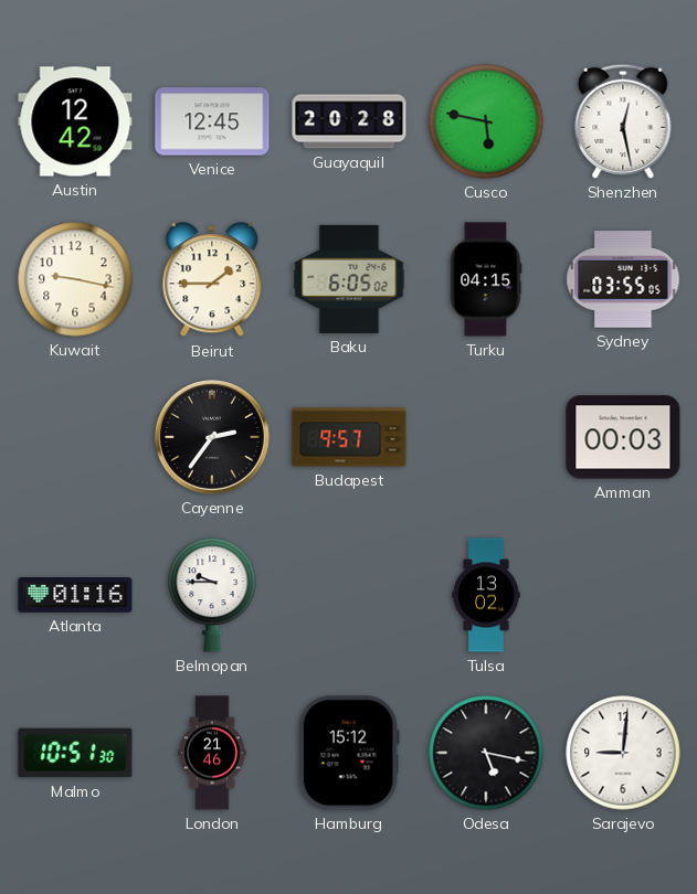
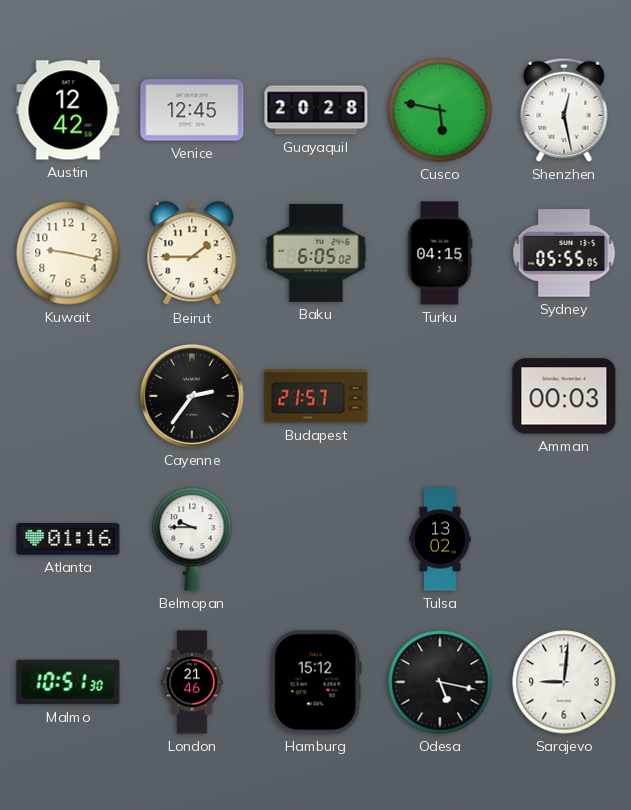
Sydney: 03:55 -> 05:55 (564, 253)
Budapest: 9:57 -> 21:57 (316, 396)
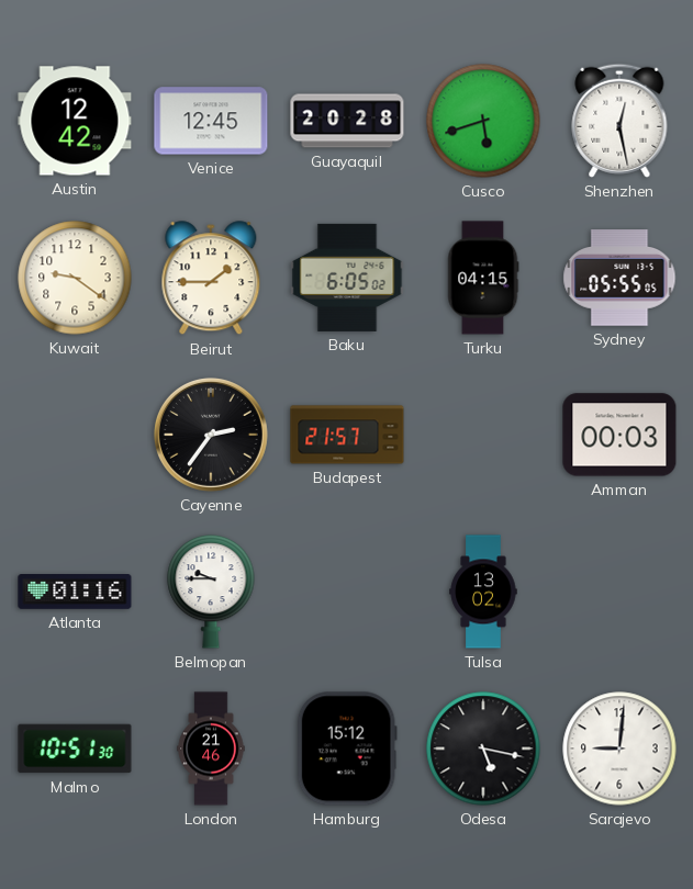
Cusco: 5:47 -> 5:42 (483, 121)
Kuwait: 9:17 -> 9:21 (75, 278)
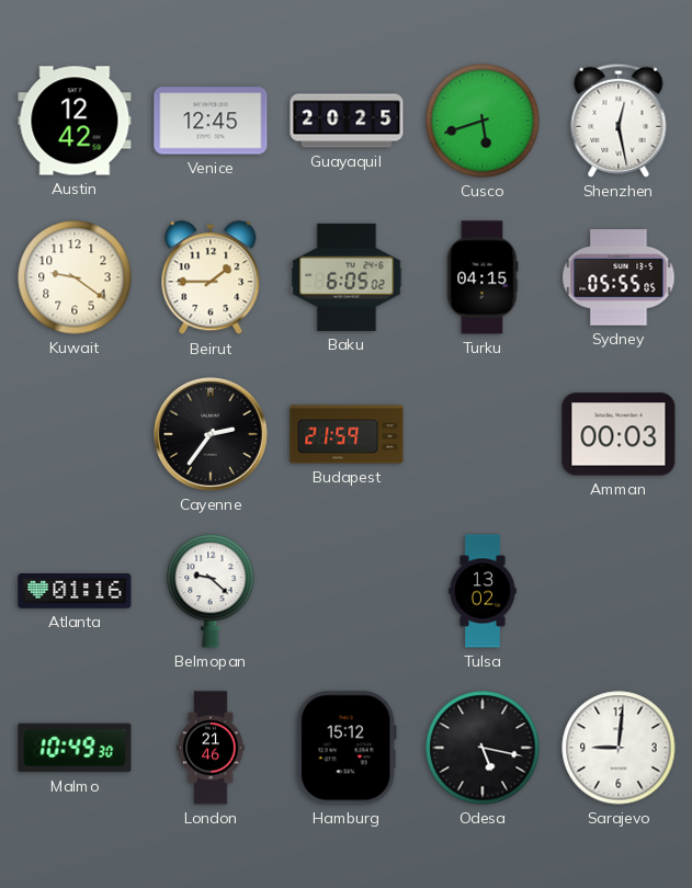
Guayaquil: 20:28 -> 20:25 (347, 121)
Budapest: 21:57 -> 21:59 (347, 434)
Belmopan: 9:45 -> 9:22 (211, 591)
Malmo: 10:51 -> 10:49 (75, 748)
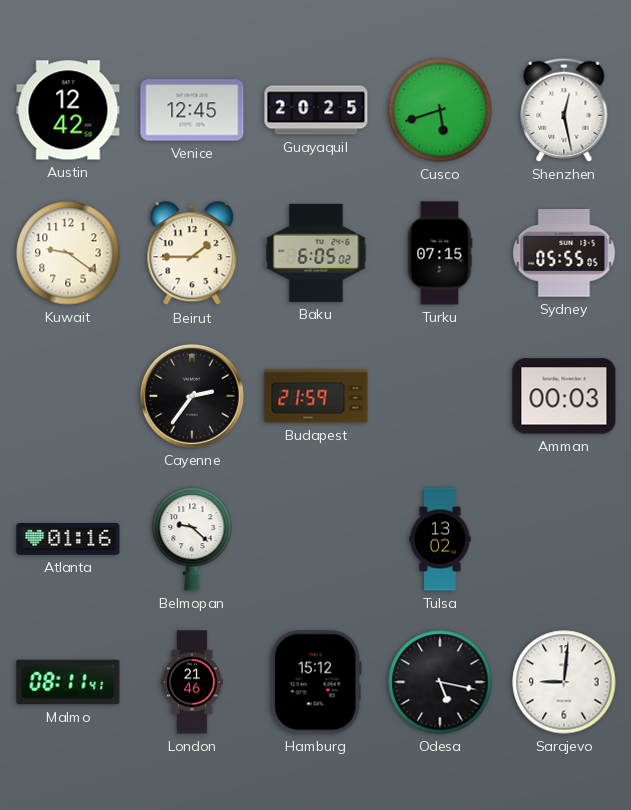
Turku: 04:15 -> 07:15 (440, 253)
Malmo: 10:49 -> 08:11 (68, 682)
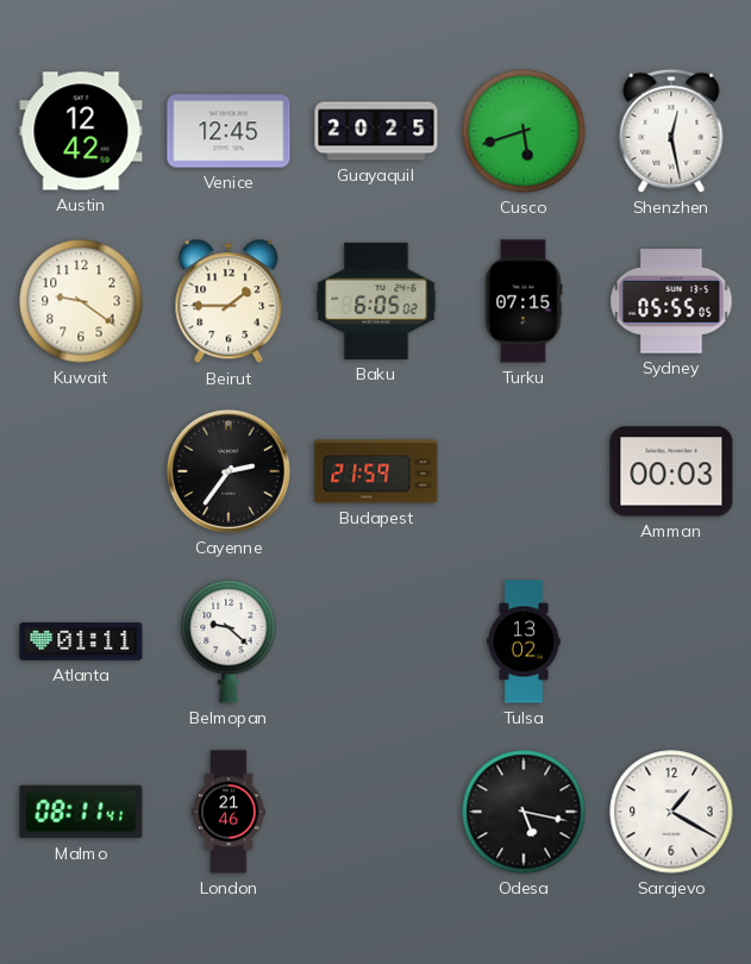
Atlanta: 01:16 -> 01:11 (81, 641)
Hamburg: 15:12 -> none (316, 682)
Sarajevo: 9:01 -> 1:20 (671, 812)
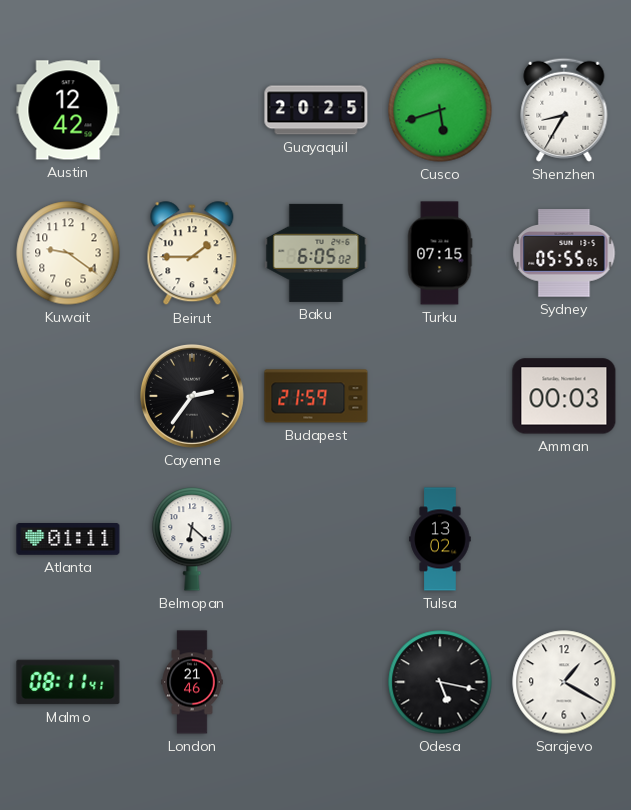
Venice: 12:45 -> none (229, 131)
Shenzhen: 12:28 -> 8:35 (564, 110)
Belmopan: 9:22 -> 6:22 (192, 539)
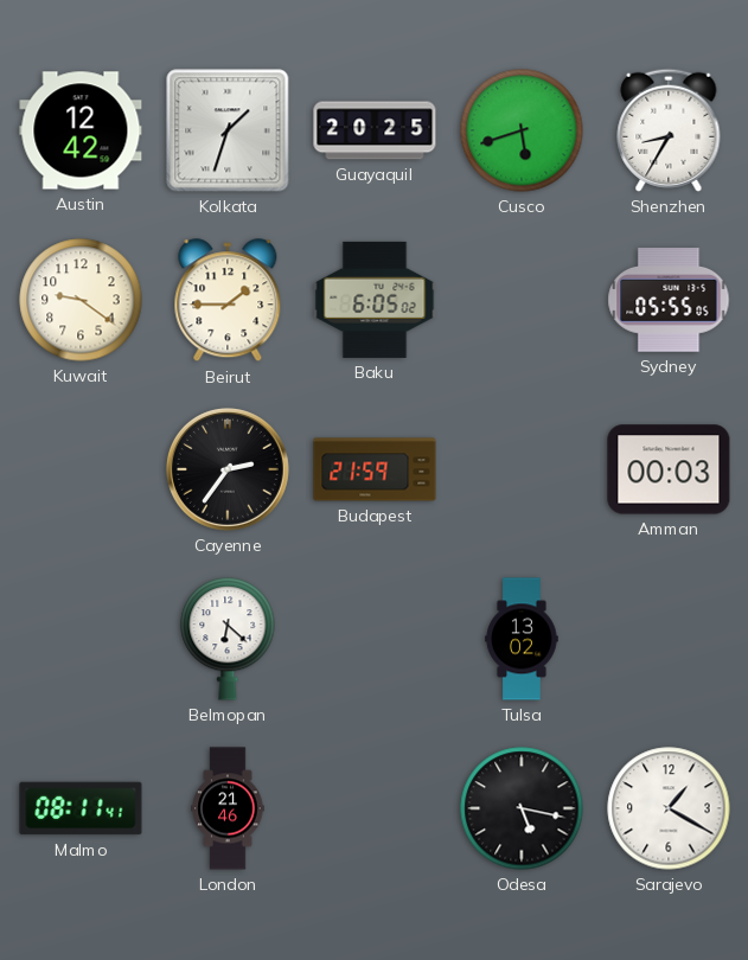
Kolkata: none -> 1:33 (228, 130)
Turku: 07:15 -> none (440, 253)
Atlanta: 01:11 -> none (68, 539)
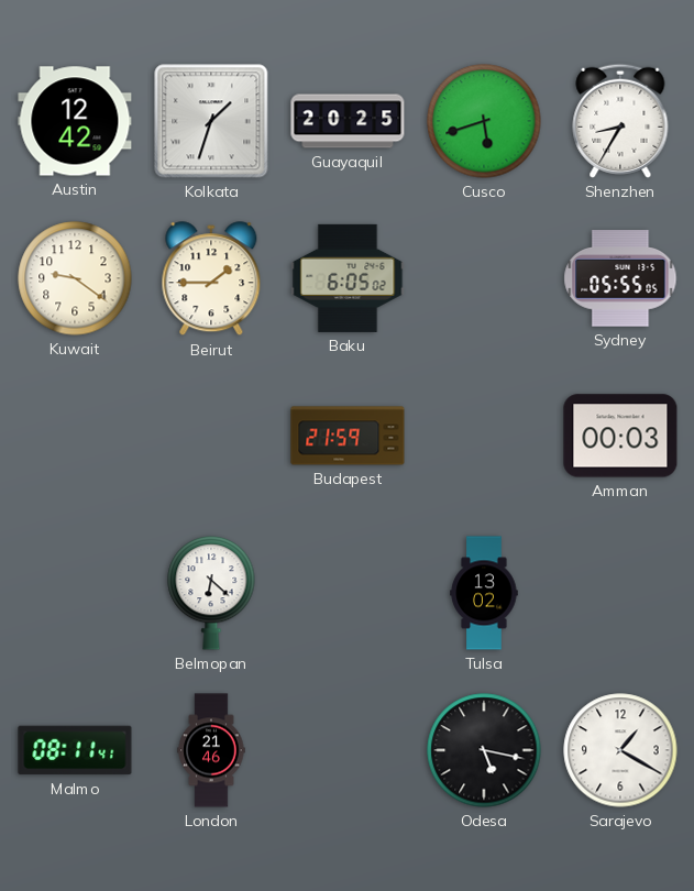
Cayenne: 2:36 -> none (228, 469)
